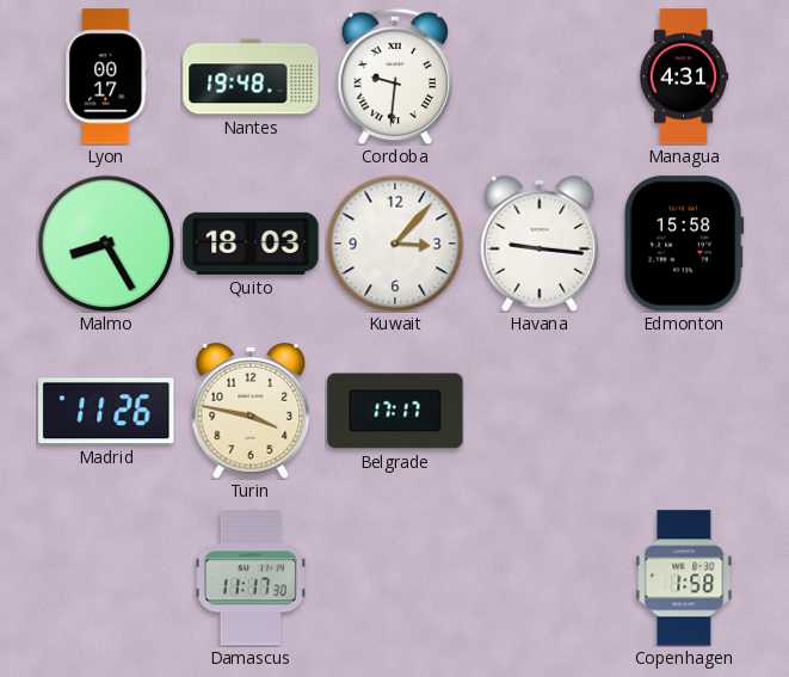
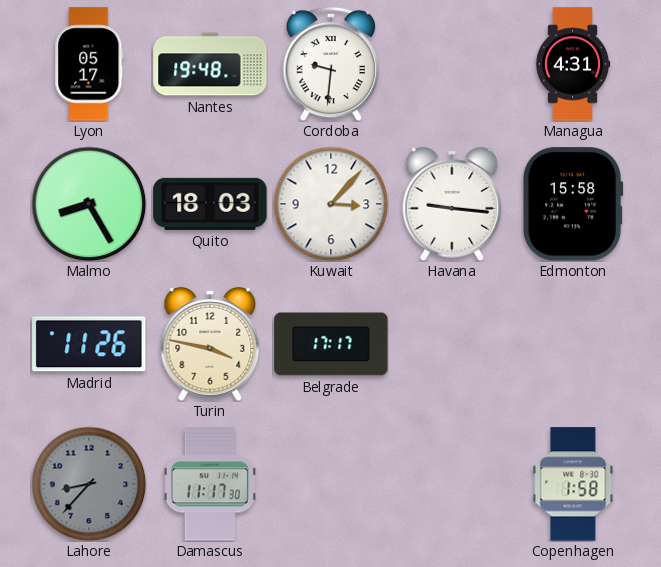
Lyon: 00:17 -> 05:17 (89, 64)
Lahore: none -> 8:37 (89, 484)
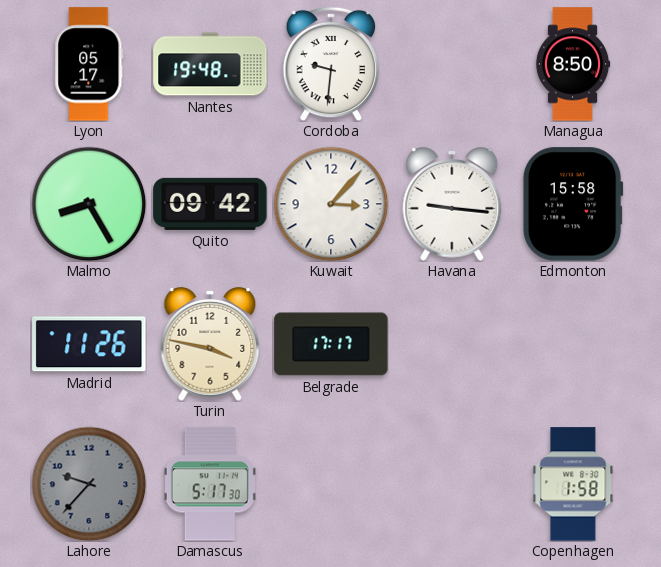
Managua: 4:31 -> 8:50 (573, 64)
Quito: 18:03 -> 09:42 (210, 204)
Lahore: 8:37 -> 9:37 (89, 484)
Damascus: 11:17 -> 5:17 (210, 484)
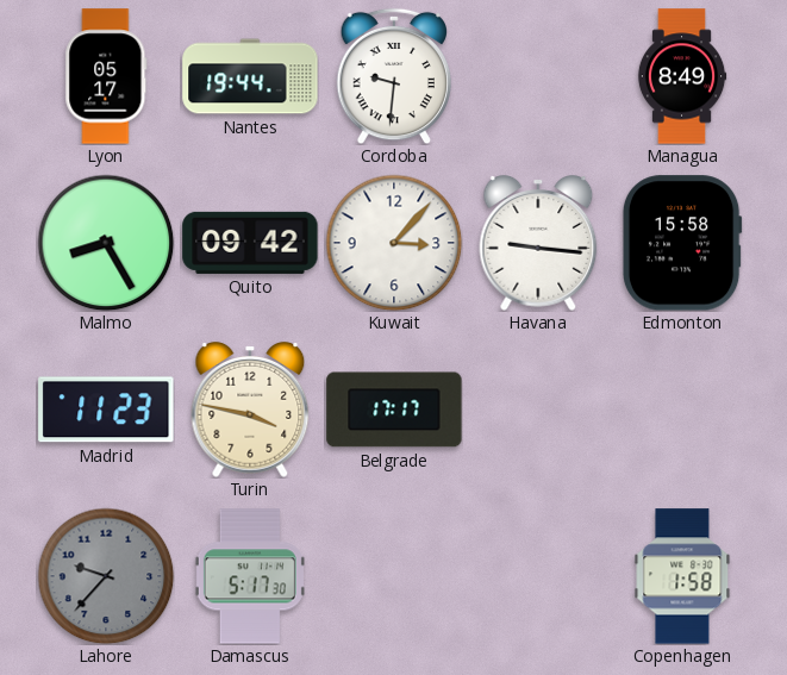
Nantes: 19:48 -> 19:44 (250, 76)
Managua: 8:50 -> 8:49 (682, 76)
Madrid: 11:26 -> 11:23 (106, 410)
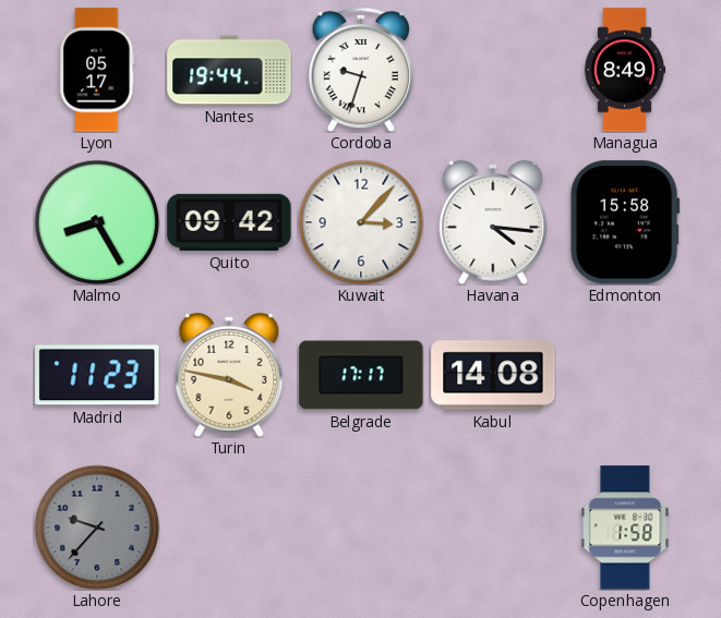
Cordoba: 9:31 -> 9:33 (361, 70)
Havana: 9:16 -> 4:16 (493, 222)
Kabul: none -> 14:08 (493, 375)
Damascus: 5:17 -> none (250, 576)
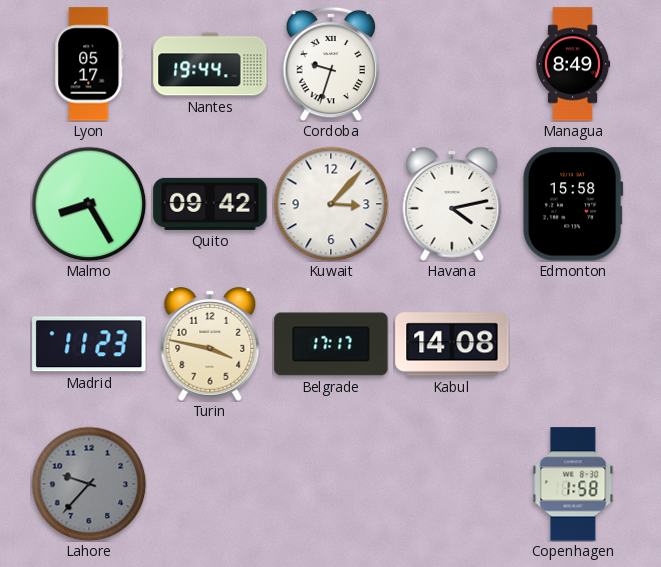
Havana: 4:16 -> 4:13 (452, 204)
